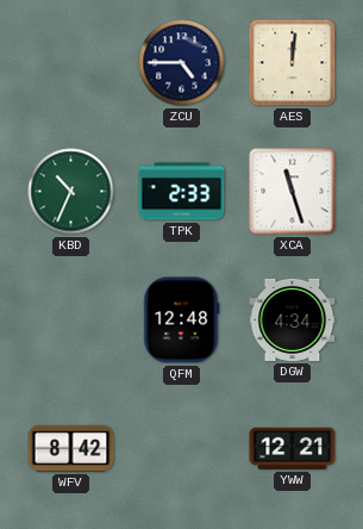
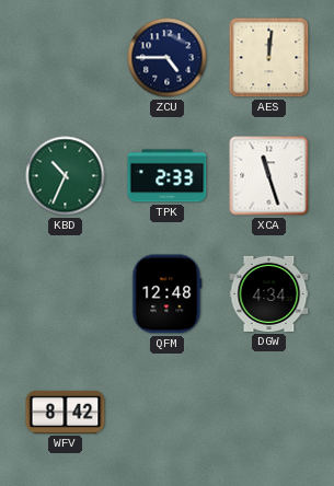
YWW: 12:21 -> none (293, 448)
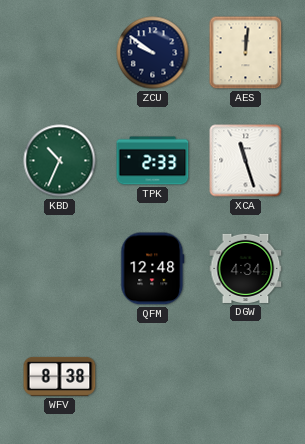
ZCU: 4:45 -> 9:51 (153, 53)
WFV: 8:42 -> 8:38 (60, 376)
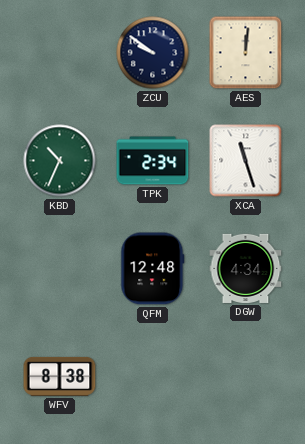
TPK: 2:33 -> 2:34 (153, 161)
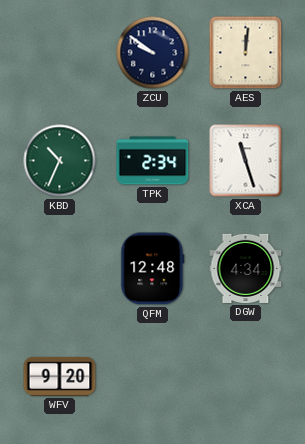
WFV: 8:38 -> 9:20 (60, 376)
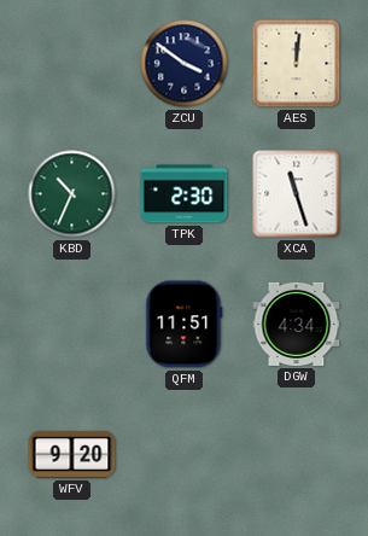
ZCU: 9:51 -> 3:51 (185, 64)
TPK: 2:34 -> 2:30 (185, 194)
QFM: 12:48 -> 11:51 (185, 325)
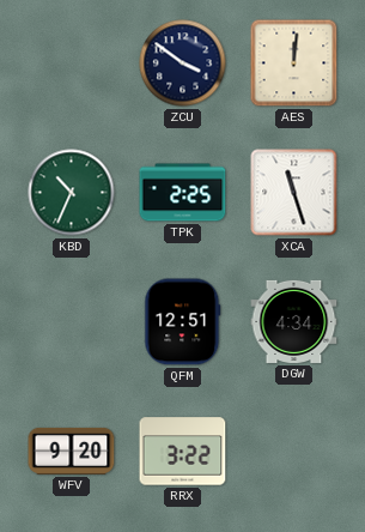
TPK: 2:30 -> 2:25 (183, 193)
QFM: 11:51 -> 12:51 (183, 322)
RRX: none -> 3:22 (183, 452)
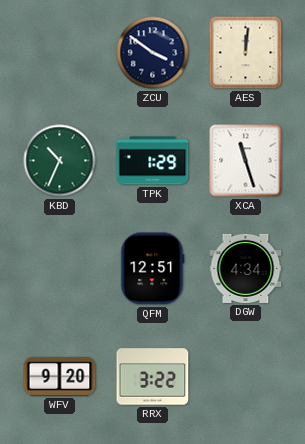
TPK: 2:25 -> 1:29 (153, 161)
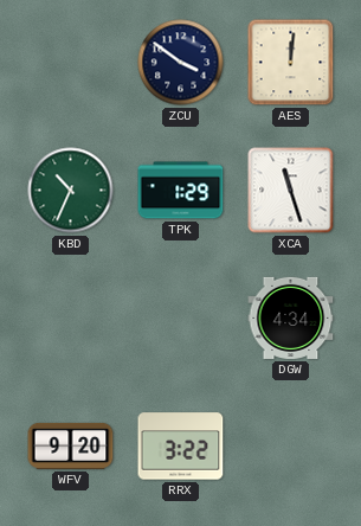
QFM: 12:51 -> none (153, 269)
